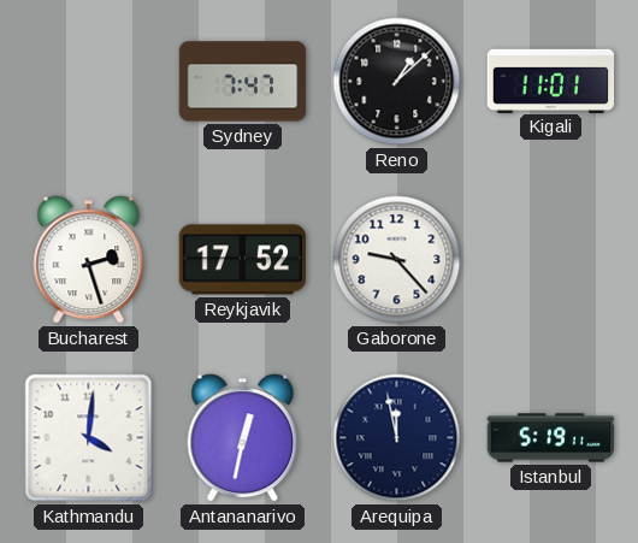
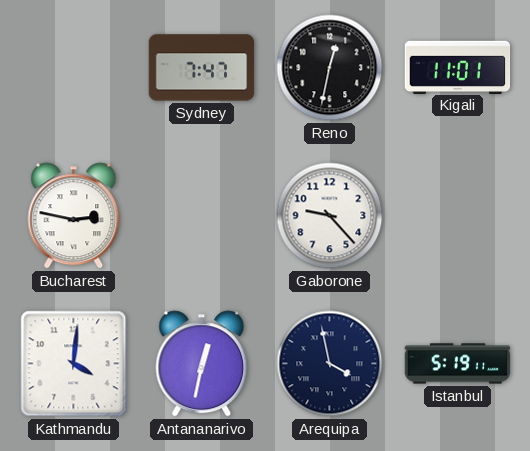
Reno: 1:08 -> 12:32 (330, 68)
Bucharest: 2:27 -> 2:47 (74, 216)
Reykjavik: 17:52 -> none (243, 260)
Arequipa: 11:58 -> 3:58 (330, 364)
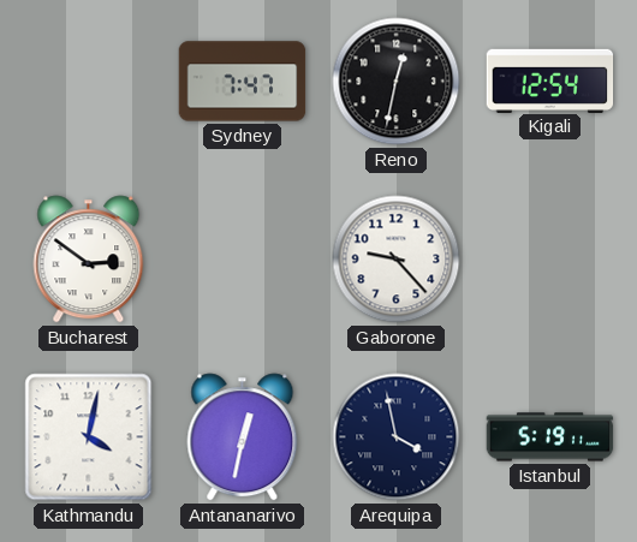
Kigali: 11:01 -> 12:54 (550, 81)
Bucharest: 2:47 -> 2:51 (89, 260)
Kathmandu: 4:01 -> 4:02 (89, 437)
